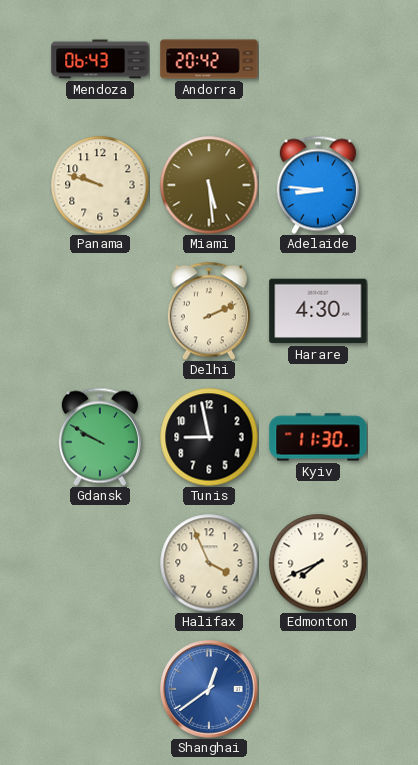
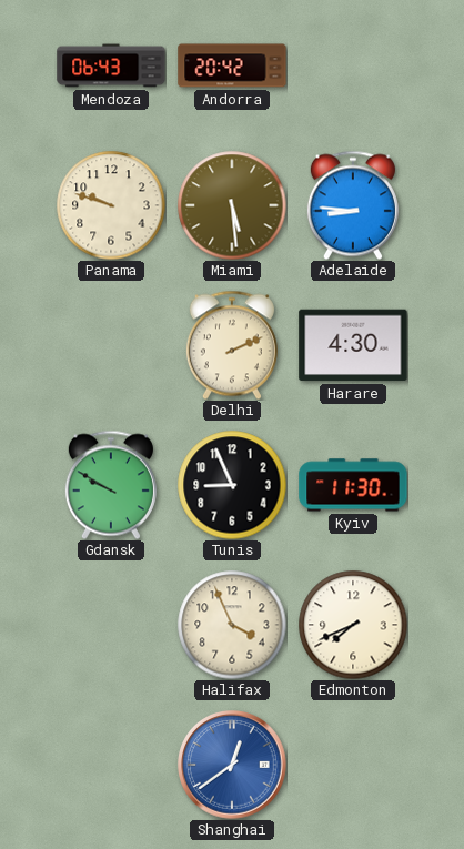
Tunis: 8:58 -> 8:56 (232, 485)
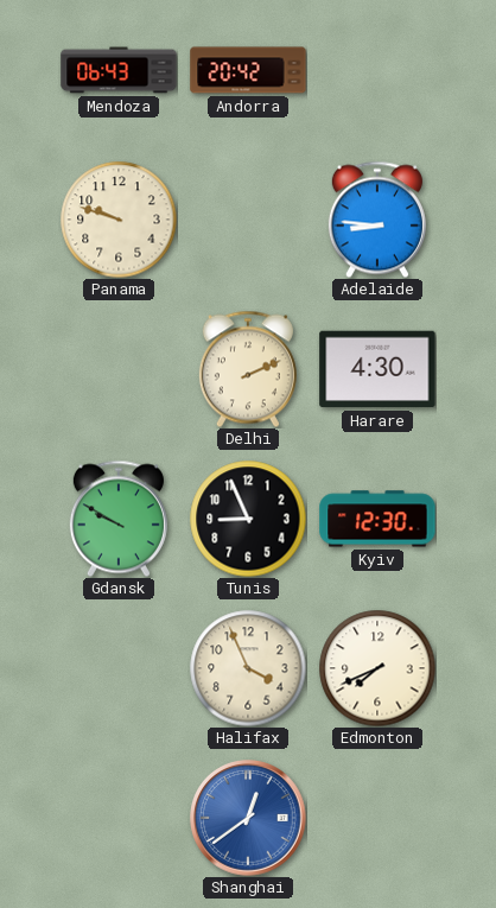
Miami: 5:29 -> none (232, 205)
Kyiv: 11:30 -> 12:30 (377, 519)
